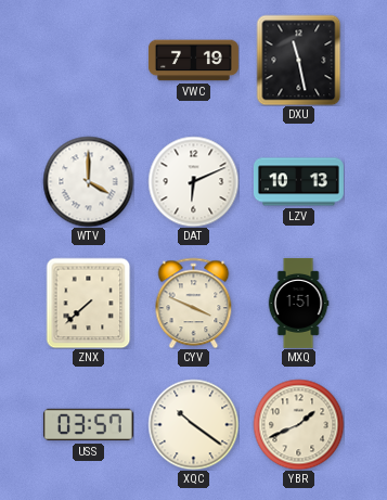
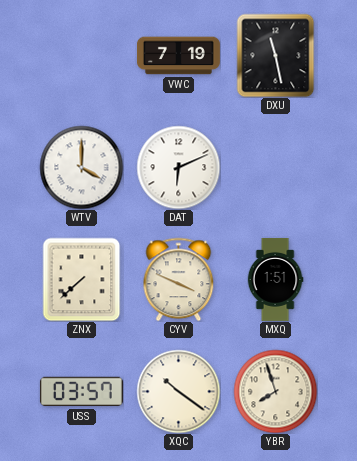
LZV: 10:13 -> none (298, 182)
YBR: 1:41 -> 7:57 (275, 391)
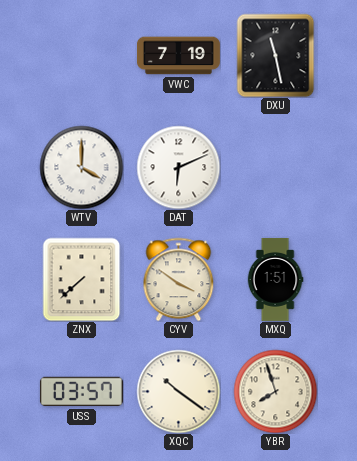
CYV: 3:49 -> 3:51 (179, 279)
